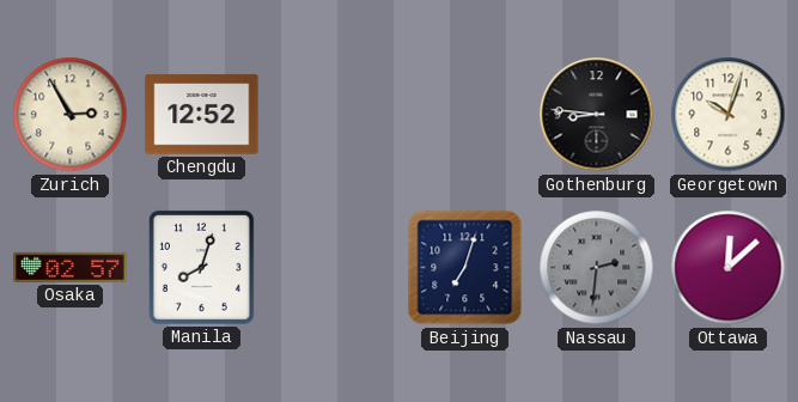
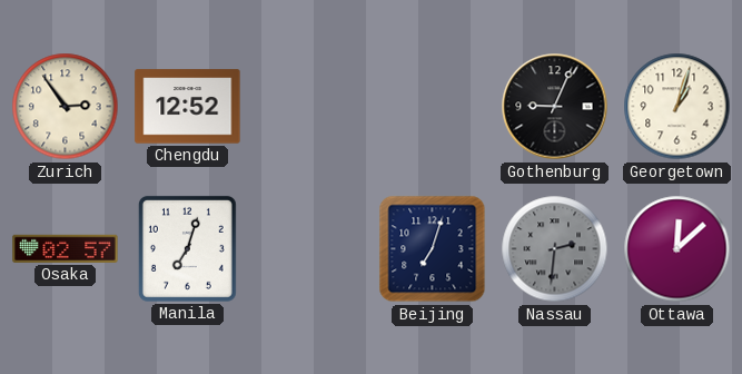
Zurich: 2:55 -> 2:54 (66, 107)
Gothenburg: 8:46 -> 9:04 (555, 107)
Georgetown: 10:03 -> 1:03 (677, 107)
Manila: 8:03 -> 7:03 (187, 248)
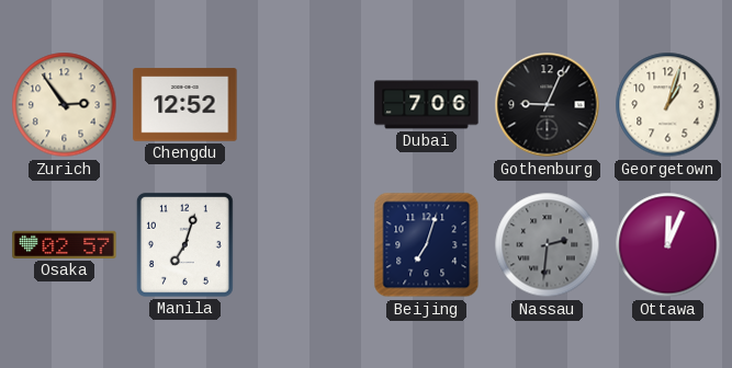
Dubai: none -> 7:06 (427, 105)
Ottawa: 12:08 -> 12:04 (668, 245)
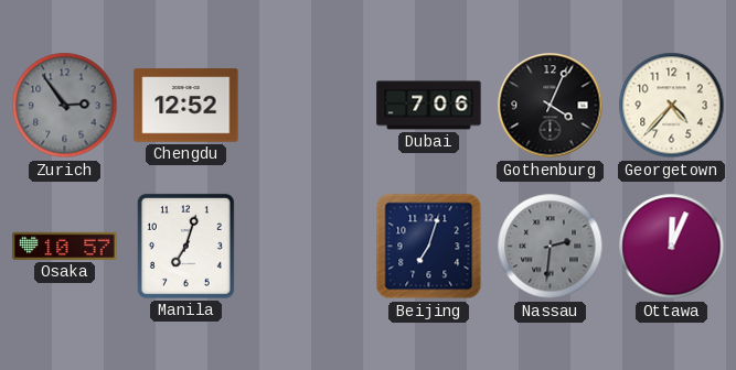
Zurich dial: cream -> grey (65, 106)
Gothenburg: 9:04 -> 4:04 (551, 106)
Georgetown: 1:03 -> 4:37 (672, 106)
Osaka: 02:57 -> 10:57 (65, 246)
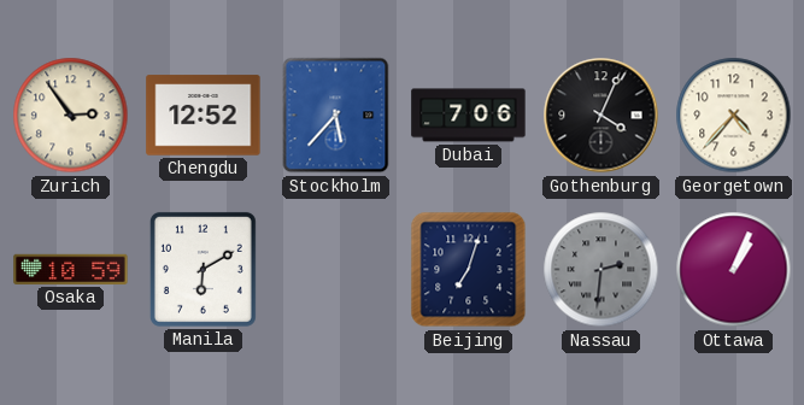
Zurich dial: grey -> cream (71, 116)
Stockholm: none -> 5:37 (336, 116)
Osaka: 10:57 -> 10:59 (71, 269)
Manila: 7:03 -> 6:10 (203, 269)
Ottawa: 12:04 -> 1:04 (734, 270)
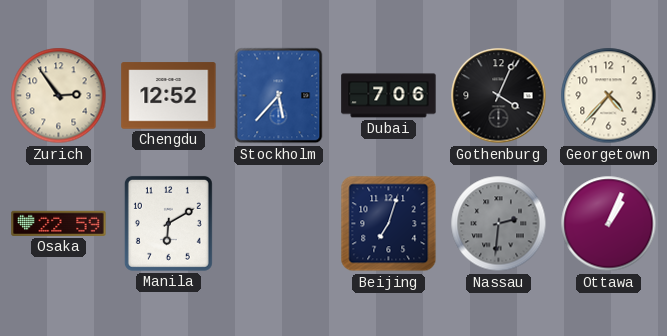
Osaka: 10:59 -> 22:59 (59, 223)
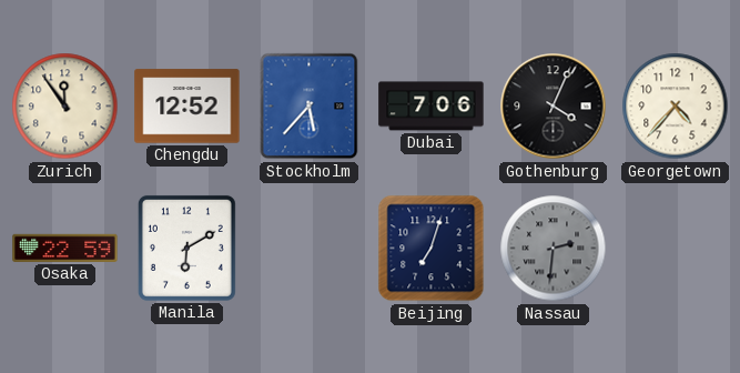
Zurich: 2:54 -> 11:54 (65, 107)
Ottawa: 1:04 -> none (609, 224)
